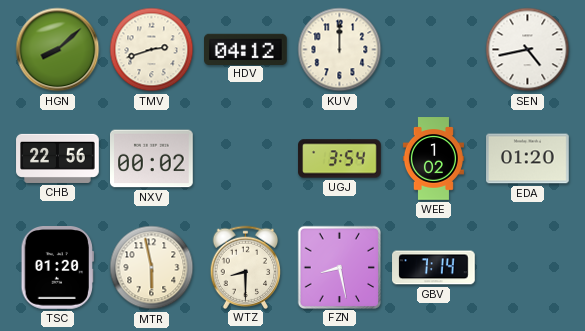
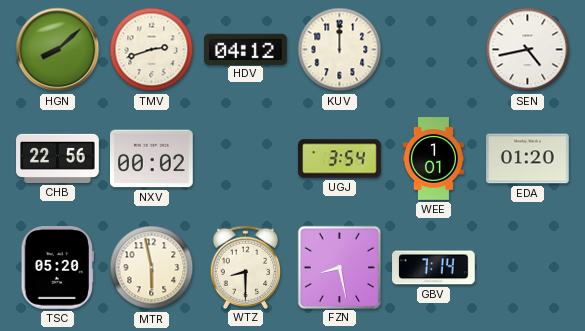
WEE: 1:02 -> 1:01 (433, 159)
TSC: 01:20 -> 05:20 (57, 268)
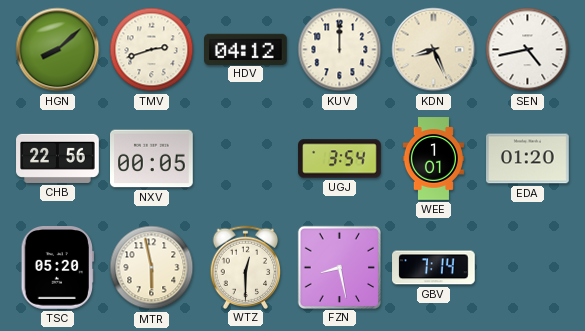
KDN: none -> 8:26 (434, 50)
NXV: 00:02 -> 00:05 (152, 159)
WTZ: 8:30 -> 12:30 (246, 267)
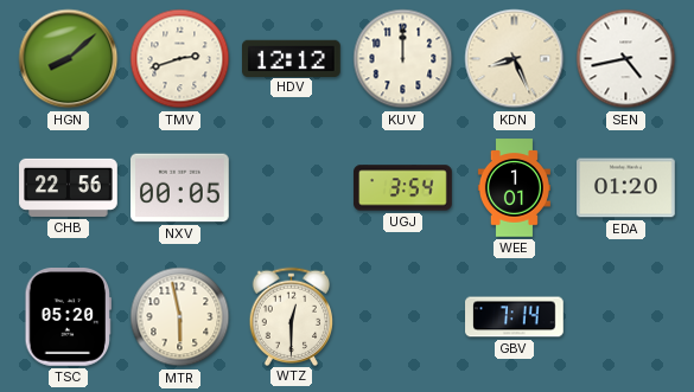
HDV: 04:12 -> 12:12 (292, 58)
FZN: 8:28 -> none (339, 267)
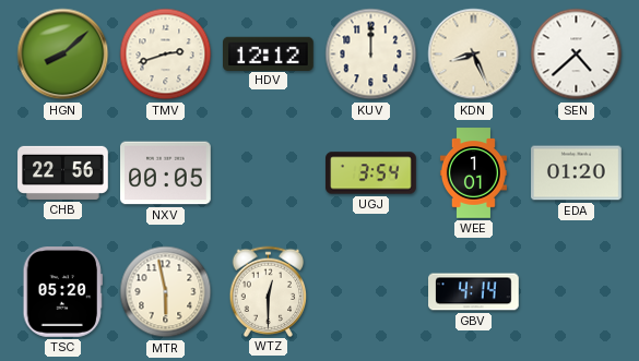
SEN: 4:43 -> 4:38 (577, 55)
GBV: 7:14 -> 4:14 (474, 292)
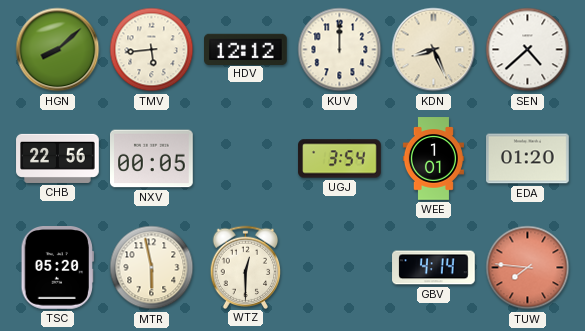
TMV: 2:42 -> 5:44 (152, 50)
TUW: none -> 7:46 (528, 268)
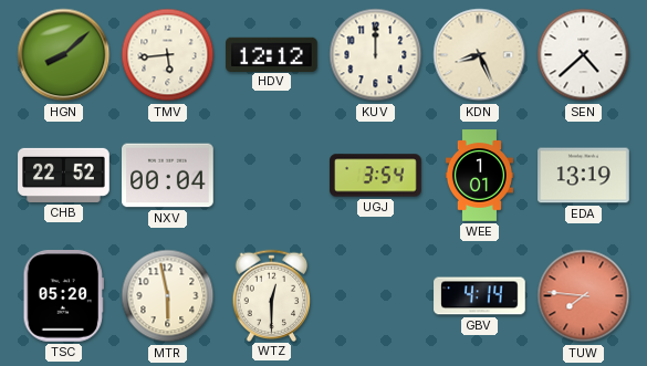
CHB: 22:56 -> 22:52 (64, 175)
NXV: 00:05 -> 00:04 (168, 176)
EDA: 01:20 -> 13:19 (584, 176)
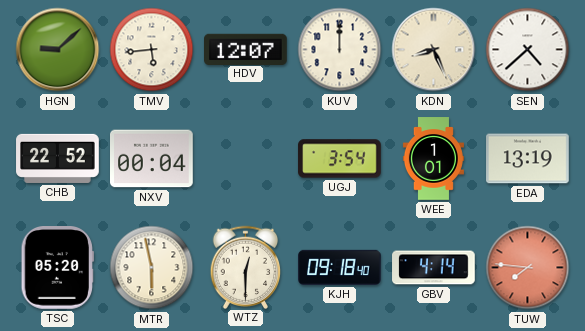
HGN: 8:08 -> 9:08 (58, 50)
HDV: 12:12 -> 12:07 (246, 49)
KJH: none -> 09:18 (340, 267)
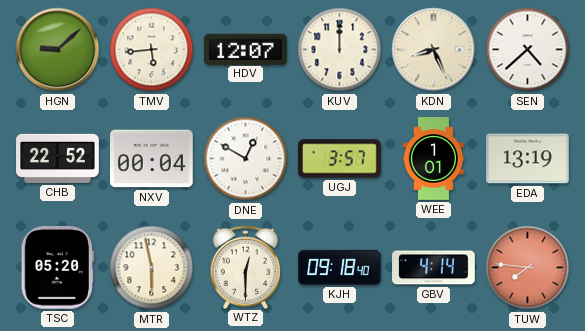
DNE: none -> 12:50 (246, 159)
UGJ: 3:54 -> 3:57 (340, 159)
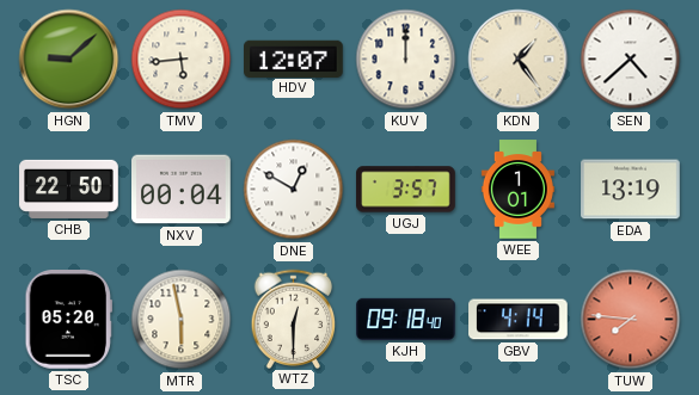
KDN: 8:26 -> 1:24 (519, 60)
CHB: 22:52 -> 22:50 (69, 189)
